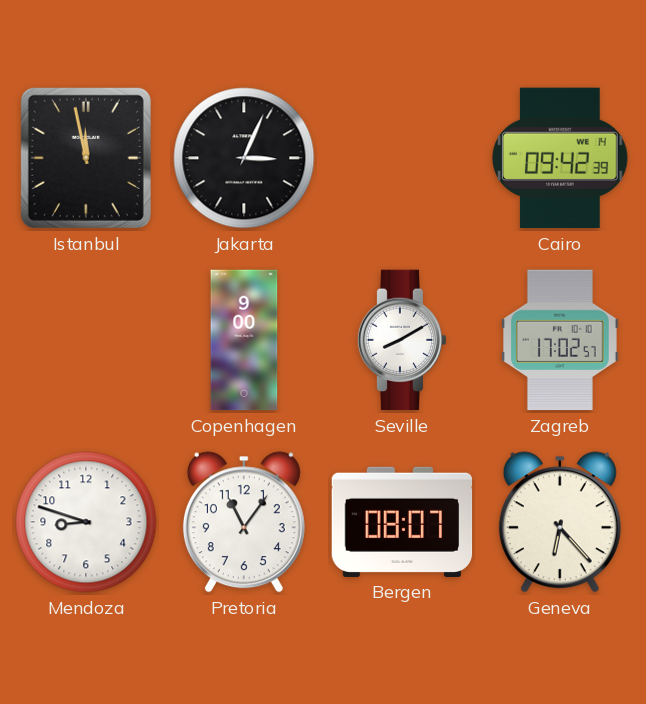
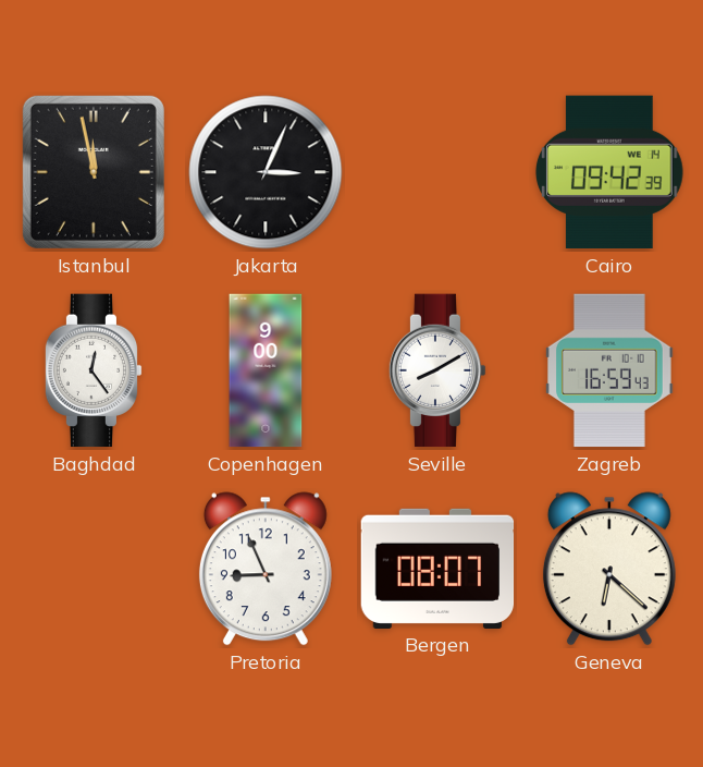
Baghdad: none -> 12:24 (94, 370)
Zagreb: 17:02 -> 16:59 (610, 370)
Mendoza: 8:48 -> none (86, 522)
Pretoria: 11:06 -> 8:56 (266, 569)
Geneva: 6:23 -> 6:22 (609, 569)
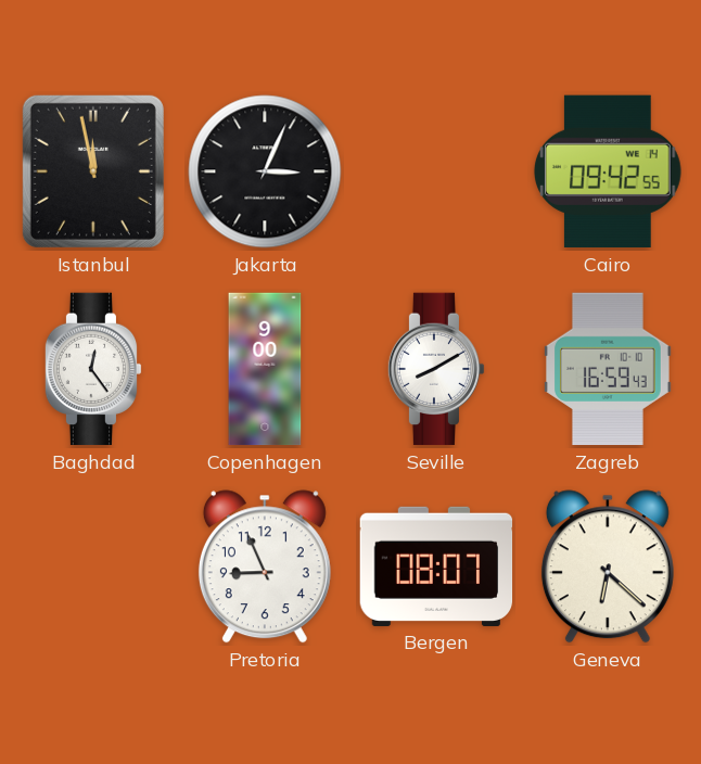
Cairo: 09:42:39 -> 09:42:55 (608, 171)
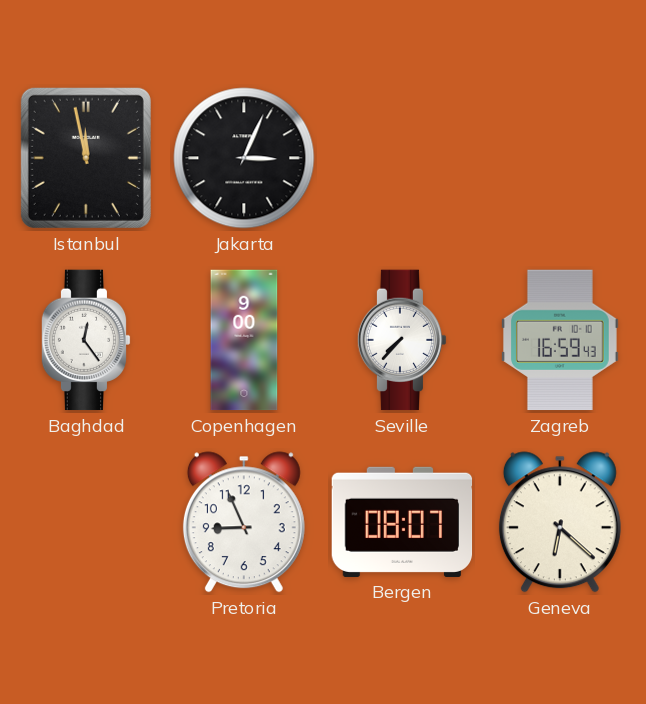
Cairo: 09:42 -> none (608, 171)
Seville: 8:10 -> 7:37 (402, 340)
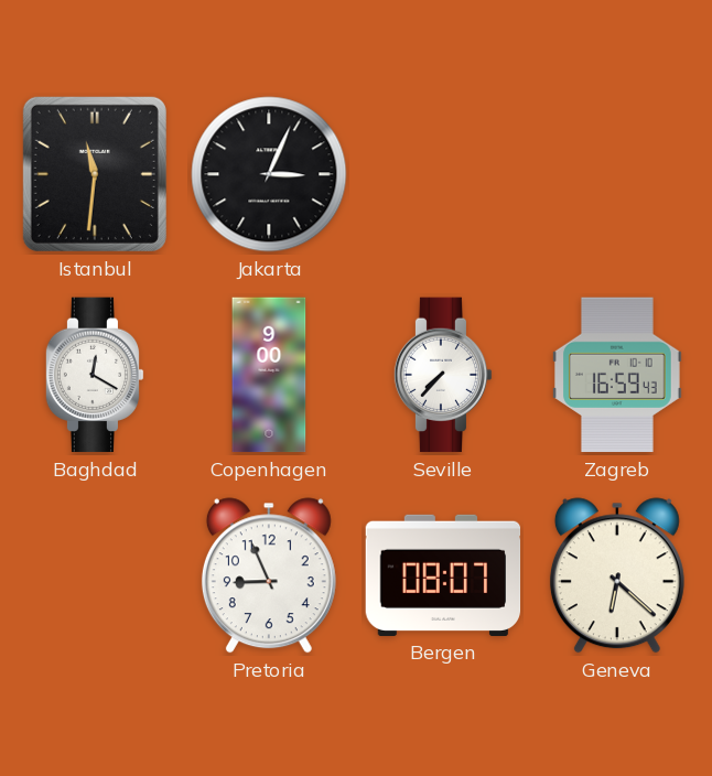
Istanbul: 11:58 -> 11:31 (95, 174)
Baghdad: 12:24 -> 12:20 (95, 375)
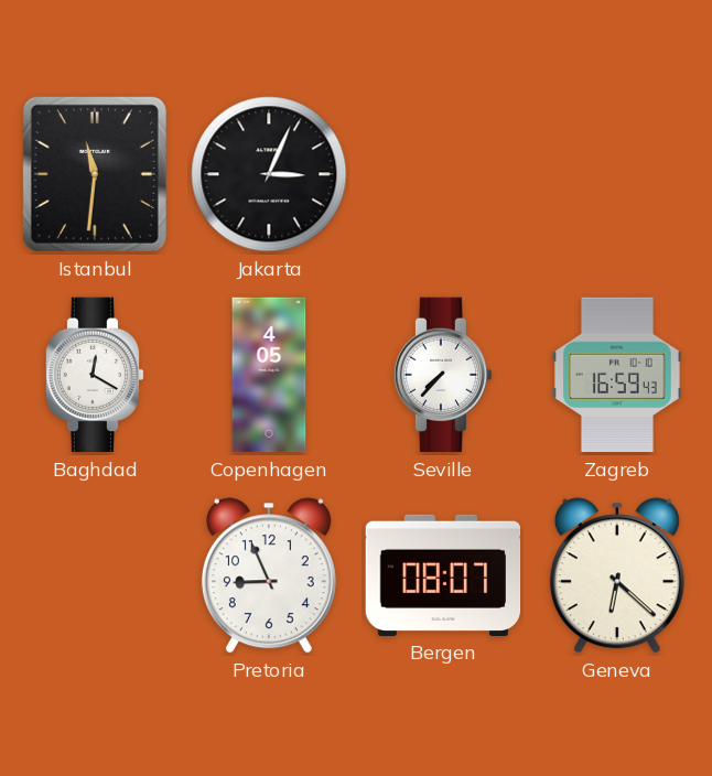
Copenhagen: 9:00 -> 4:05 (269, 375)
